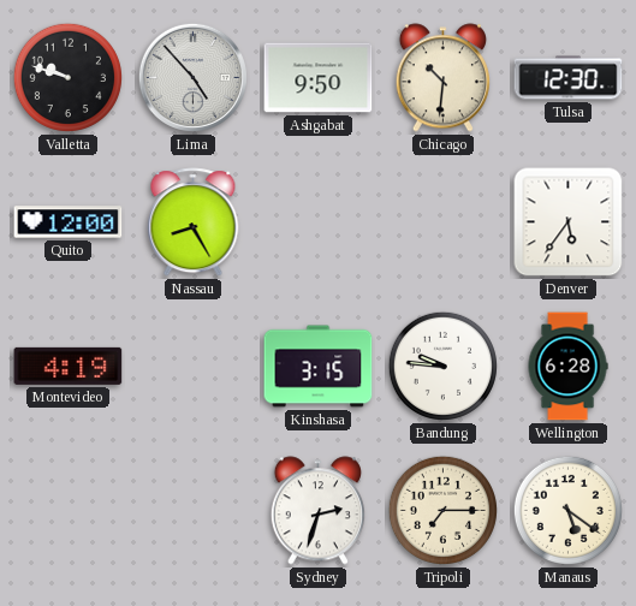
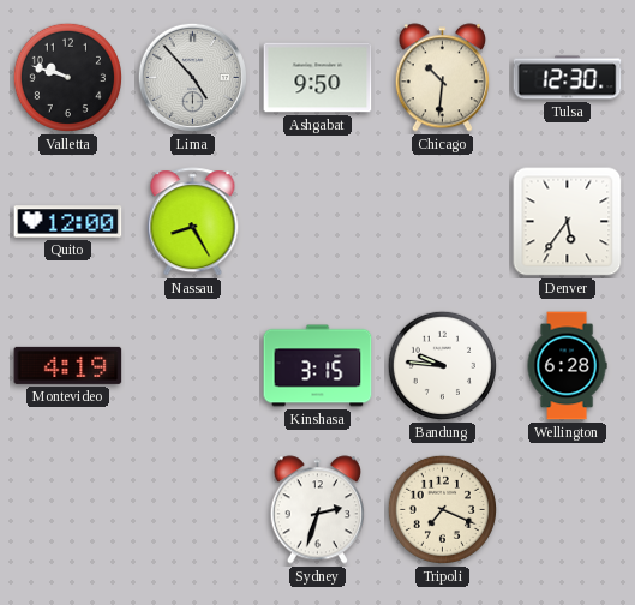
Tripoli: 7:15 -> 7:19 (442, 509)
Manaus: 5:21 -> none (567, 510)
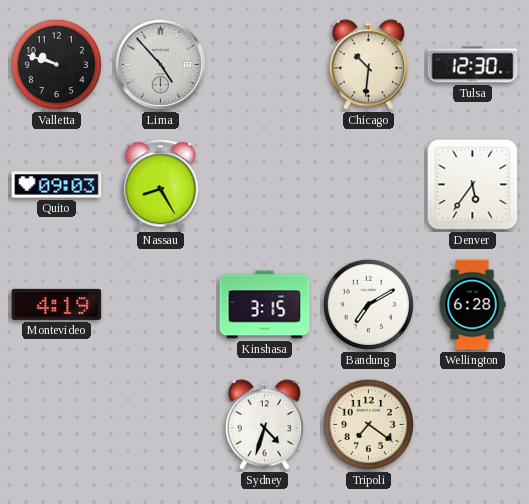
Ashgabat: 9:50 -> none (318, 78)
Quito: 12:00 -> 09:03 (57, 185)
Bandung: 9:46 -> 7:10 (368, 304)
Sydney: 2:33 -> 4:33 (264, 425)
Tripoli: 7:19 -> 7:21 (368, 424)
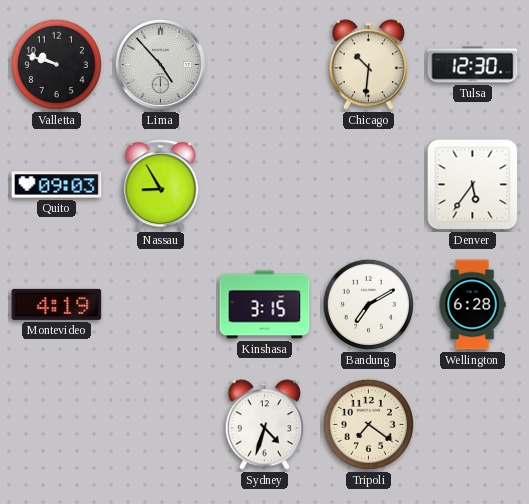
Nassau: 8:25 -> 8:55 (161, 185)
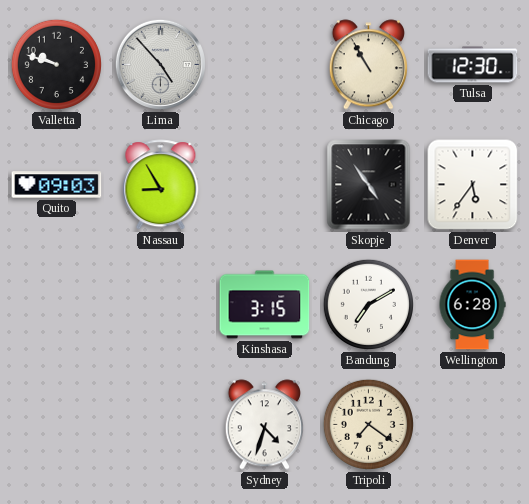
Chicago: 10:31 -> 10:55 (368, 65)
Skopje: none -> 4:54 (369, 185)
Montevideo: 4:19 -> none (57, 304)
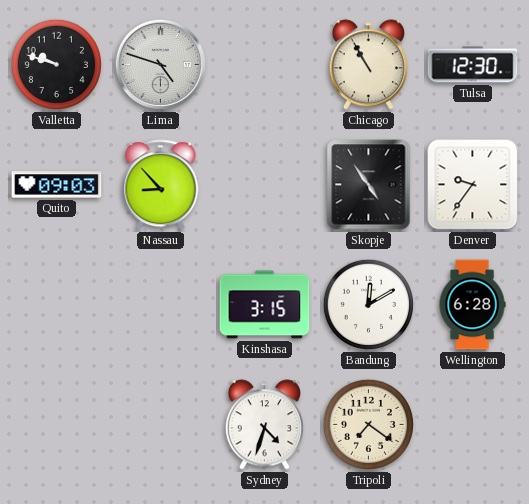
Lima: 4:53 -> 4:48 (160, 64)
Nassau: 8:55 -> 8:53 (161, 185)
Denver: 5:36 -> 9:36 (473, 185)
Bandung: 7:10 -> 12:10 (368, 304)
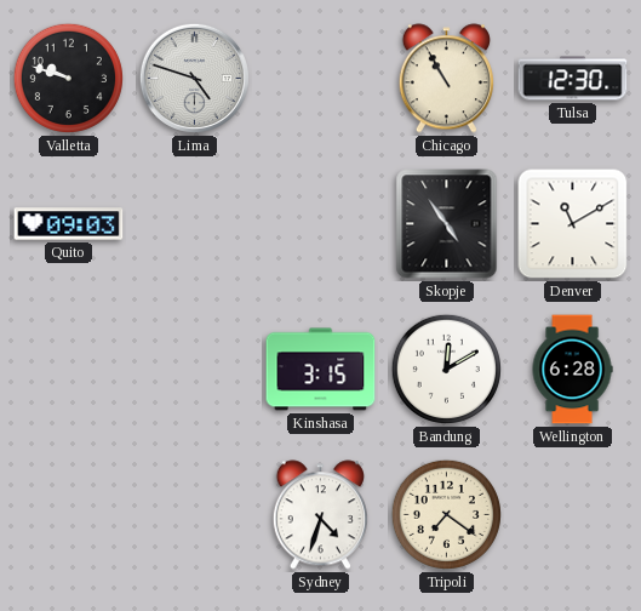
Nassau: 8:53 -> none (161, 185)
Denver: 9:36 -> 11:10 (573, 224)
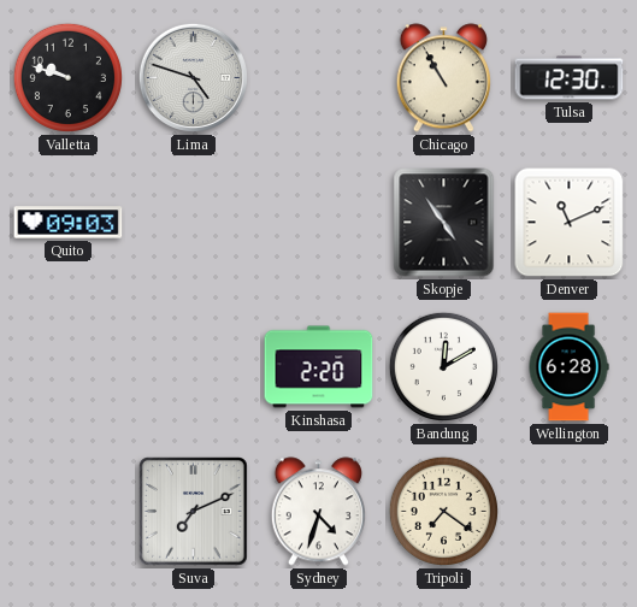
Denver: 11:10 -> 11:11 (570, 223)
Kinshasa: 3:15 -> 2:20 (319, 367)
Suva: none -> 7:11 (194, 512)
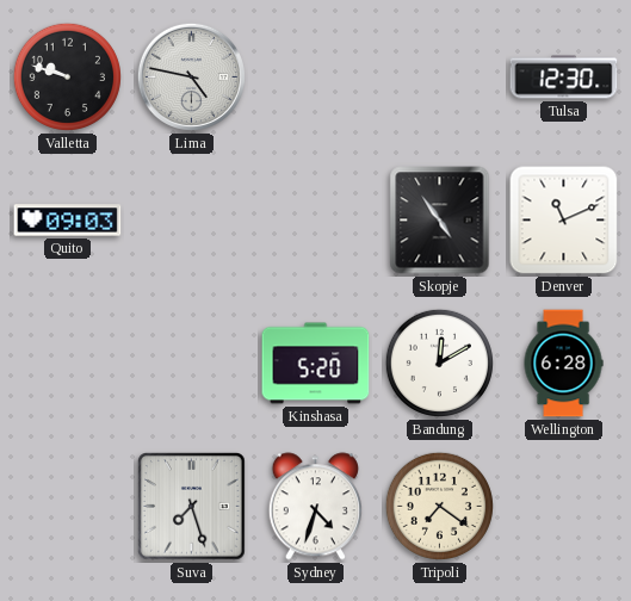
Lima: 4:48 -> 4:47 (191, 76)
Chicago: 10:55 -> none (443, 78)
Kinshasa: 2:20 -> 5:20 (316, 364)
Suva: 7:11 -> 7:27 (192, 507)
